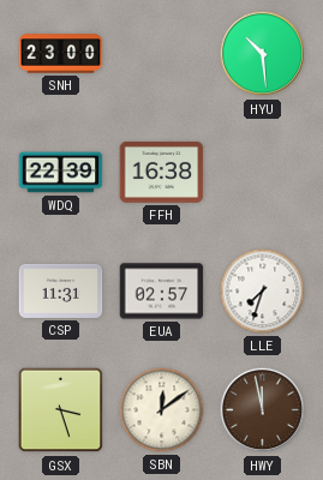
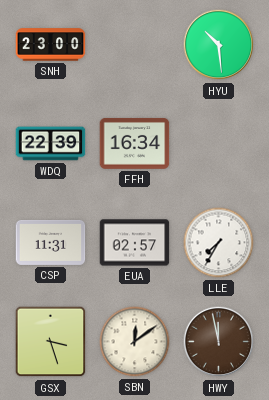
FFH: 16:38 -> 16:34 (135, 144)
LLE: 7:33 -> 7:35 (219, 243)
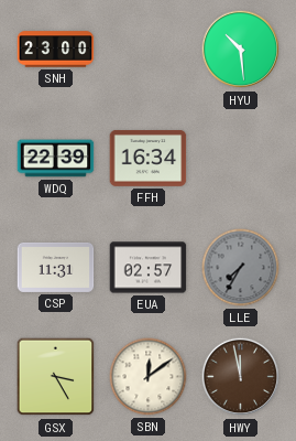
LLE dial: white -> grey (241, 268)
GSX: 3:27 -> 3:25 (56, 377)
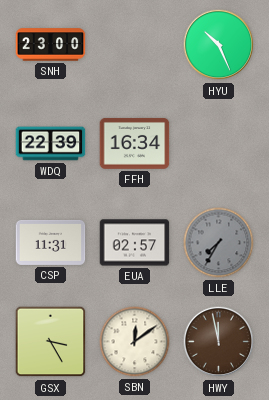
HYU: 10:29 -> 10:26 (219, 45)
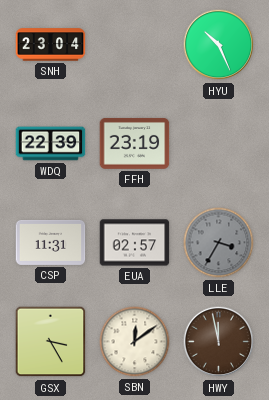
SNH: 23:00 -> 23:04 (51, 45)
FFH: 16:34 -> 23:19 (135, 144)
LLE: 7:35 -> 3:35 (219, 243)
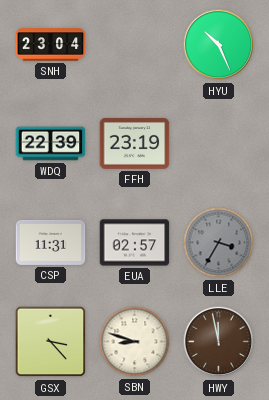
GSX: 3:25 -> 3:23 (51, 342)
SBN: 12:09 -> 8:48 (135, 342)
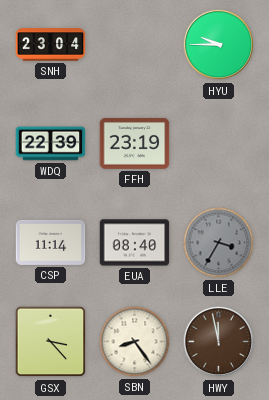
HYU: 10:26 -> 9:45 (219, 45)
CSP: 11:31 -> 11:14 (51, 242)
EUA: 02:57 -> 08:40 (135, 243)
SBN: 8:48 -> 8:24 (135, 342)
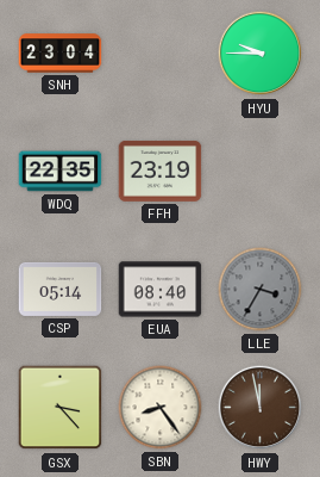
WDQ: 22:39 -> 22:35 (61, 172)
CSP: 11:14 -> 05:14 (61, 289)
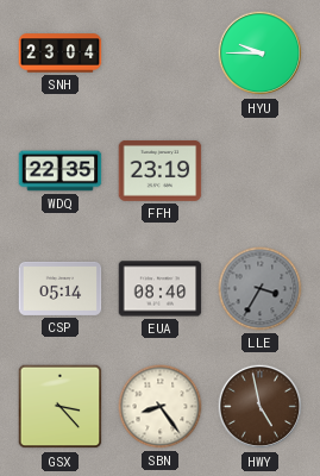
HWY: 11:58 -> 4:58 (261, 407)
